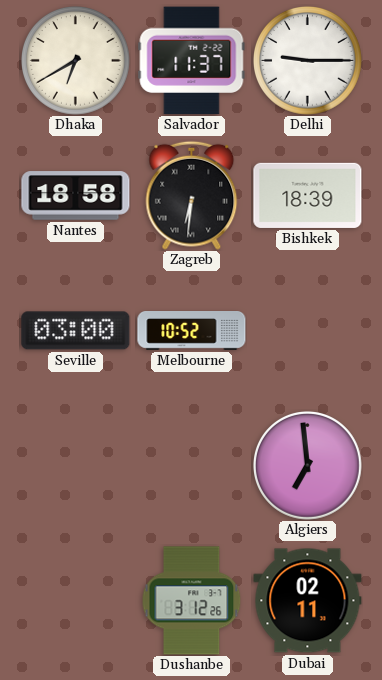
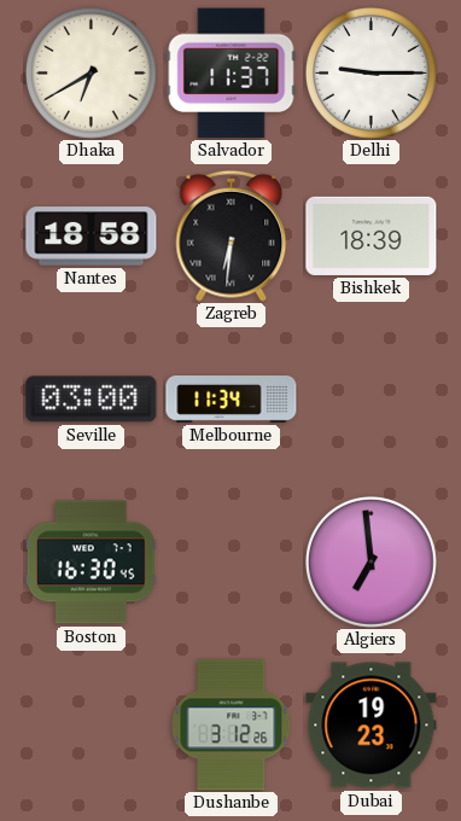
Melbourne: 10:52 -> 11:34 (232, 400)
Boston: none -> 16:30 (91, 563)
Dubai: 02:11 -> 19:23 (372, 726)
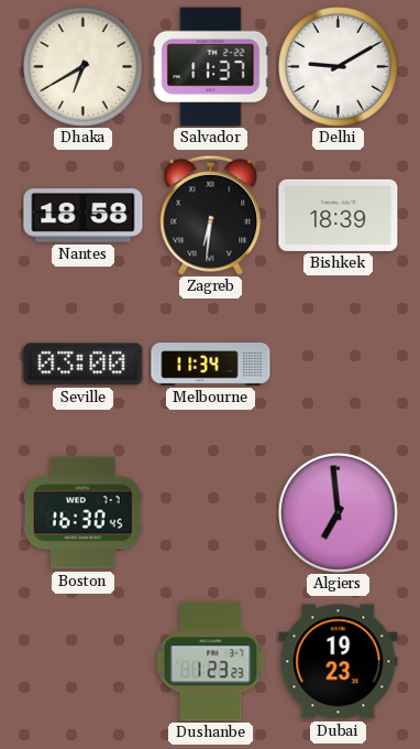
Delhi: 9:15 -> 9:10 (339, 67)
Dushanbe: 3:12 -> 1:23 (211, 662)
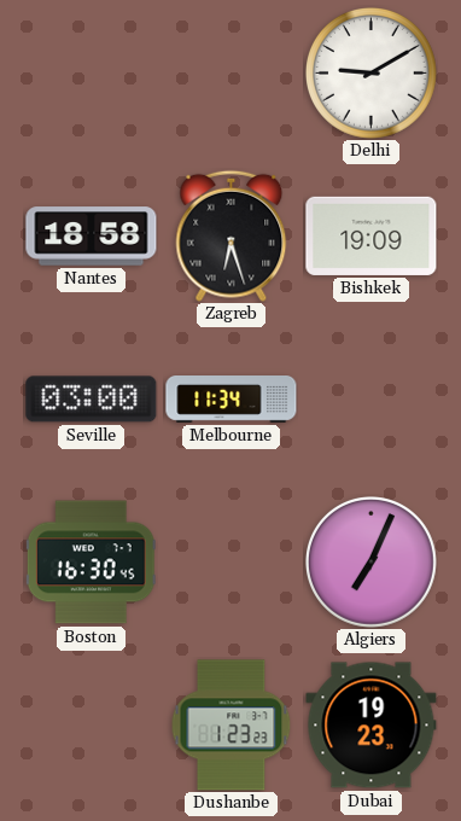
Dhaka: 6:40 -> none (84, 67)
Salvador: 11:37 -> none (211, 67)
Zagreb: 6:31 -> 6:27 (232, 235)
Bishkek: 18:39 -> 19:09 (372, 235)
Algiers: 6:59 -> 7:04 (372, 563)
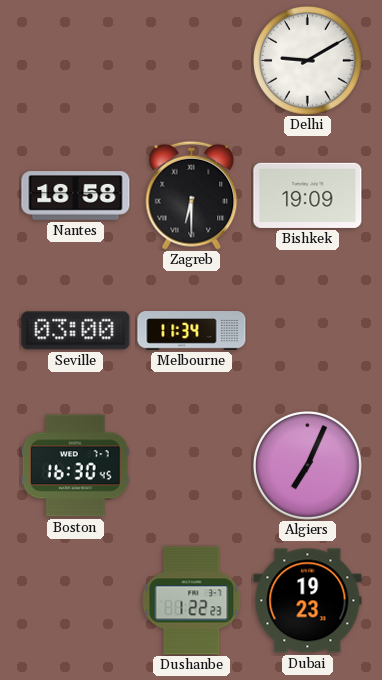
Zagreb: 6:27 -> 6:30 (192, 195)
Dushanbe: 1:23 -> 1:22 (192, 601)
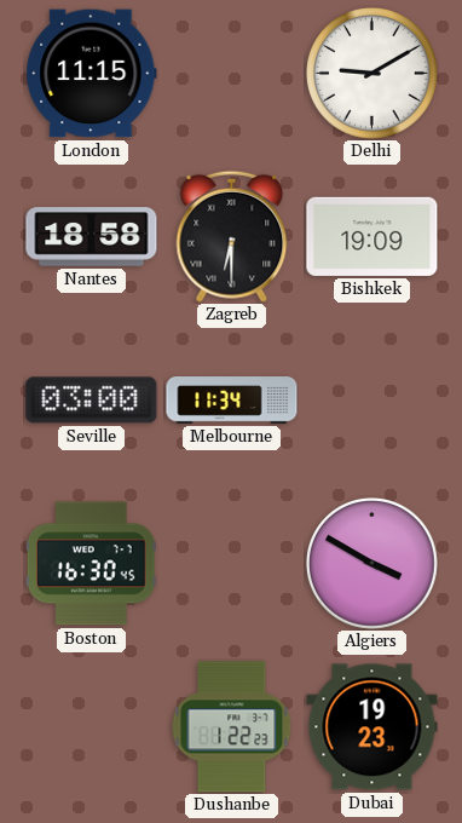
London: none -> 11:15 (92, 74)
Algiers: 7:04 -> 3:50 (373, 564)
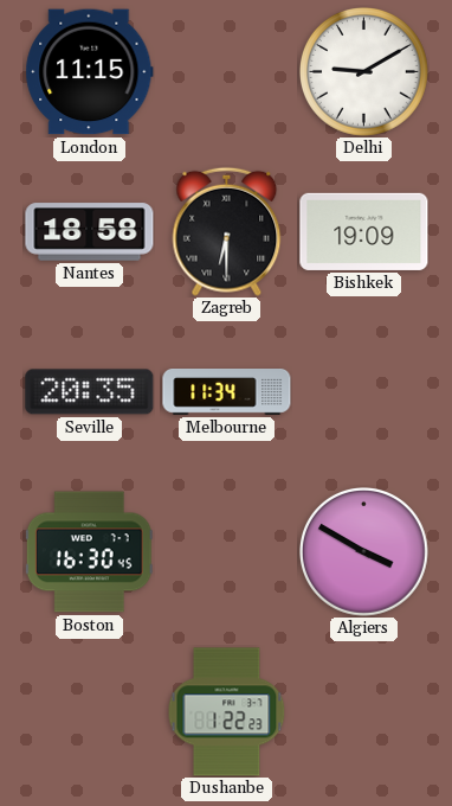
Seville: 03:00 -> 20:35 (90, 392)
Dubai: 19:23 -> none (373, 727)
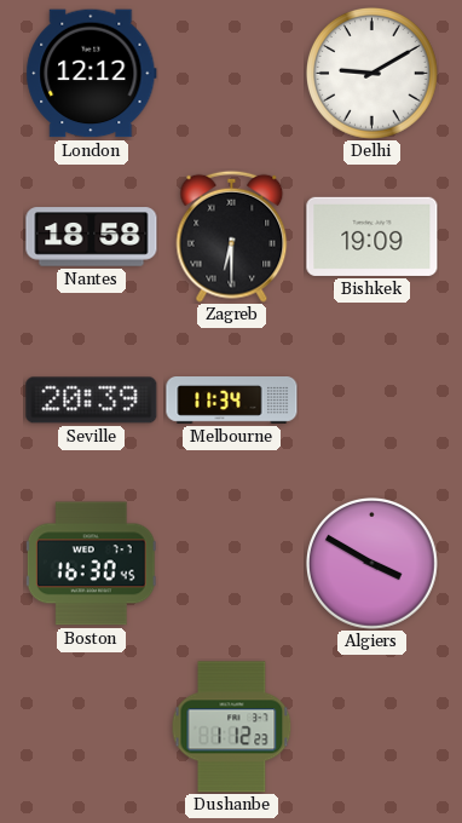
London: 11:15 -> 12:12 (92, 74)
Seville: 20:35 -> 20:39 (92, 401)
Dushanbe: 1:22 -> 1:12 (232, 727)
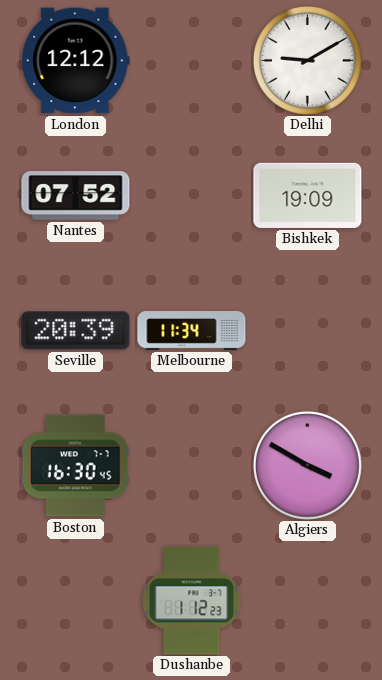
Nantes: 18:58 -> 07:52 (76, 196)
Zagreb: 6:30 -> none (232, 236)
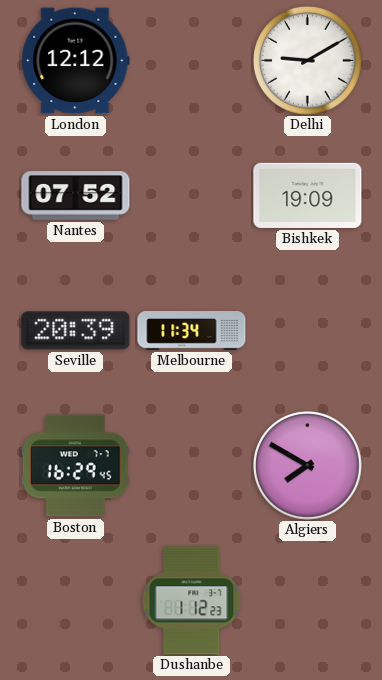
Boston: 16:30 -> 16:29 (75, 466)
Algiers: 3:50 -> 7:50 (308, 466)
